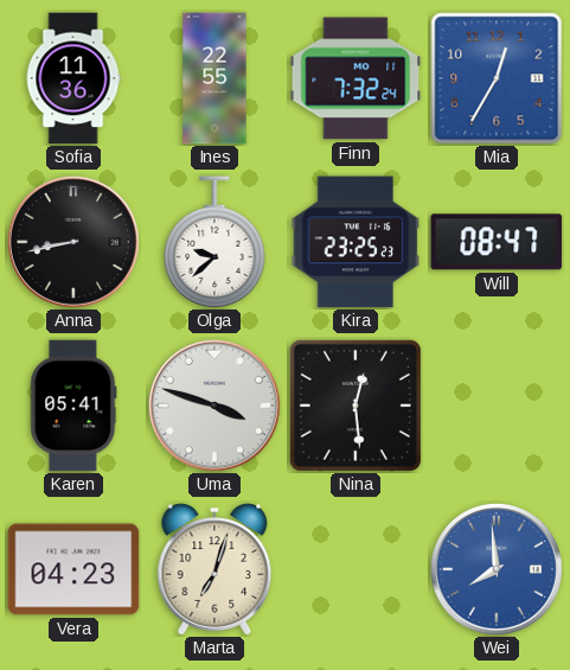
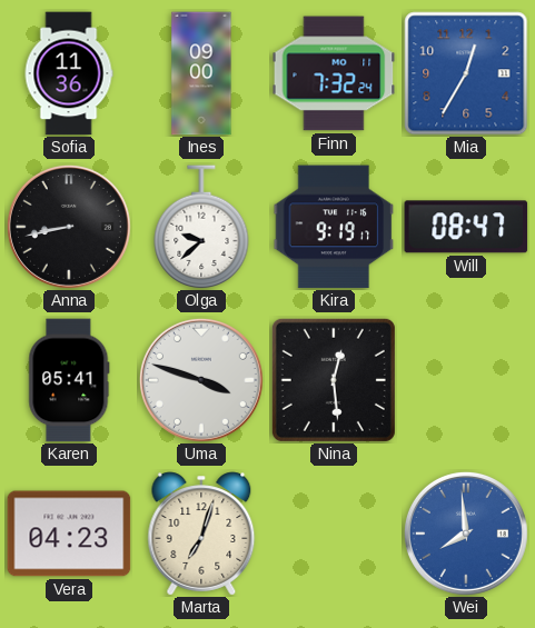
Ines: 22:55 -> 09:00 (201, 73)
Kira: 23:25 -> 9:19 (334, 227)
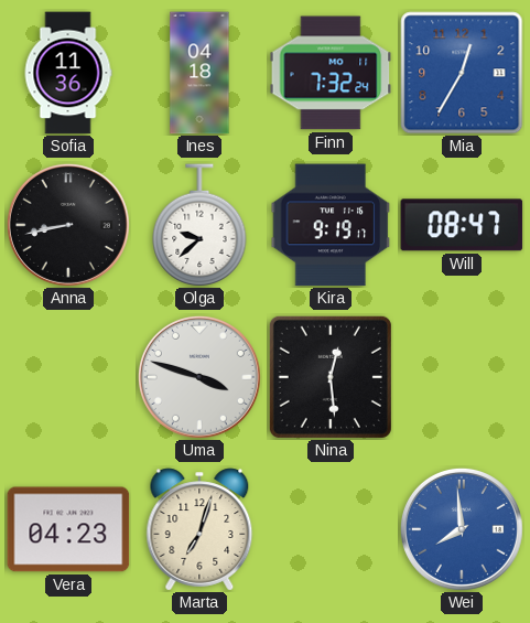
Ines: 09:00 -> 04:18 (199, 73)
Karen: 05:41 -> none (69, 380)
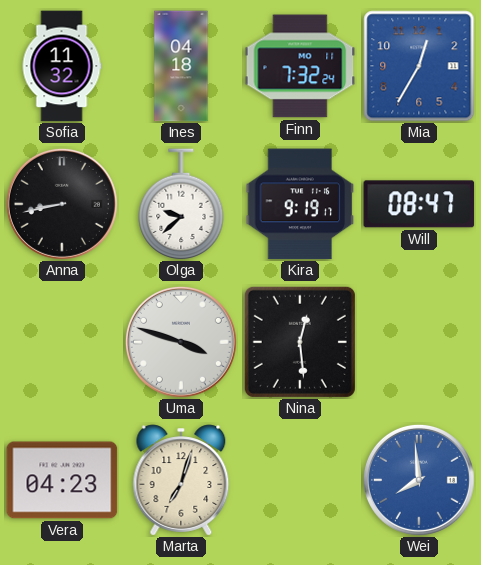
Sofia: 11:36 -> 11:32 (62, 66)
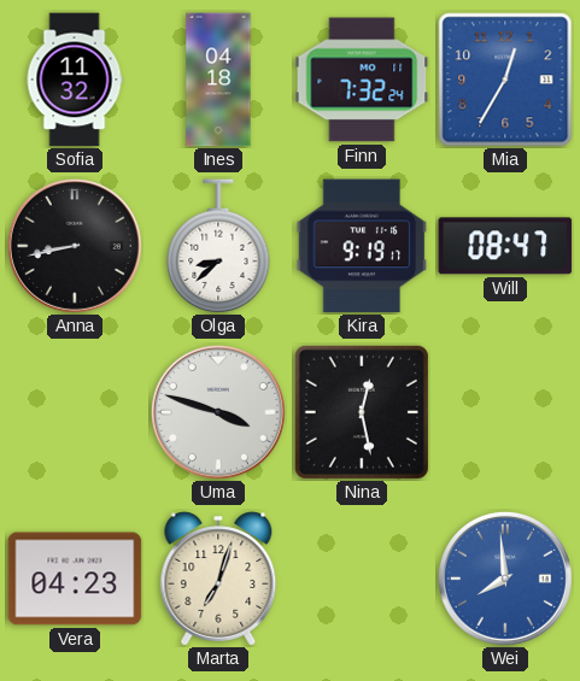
Olga: 9:38 -> 8:38 (218, 246)
Nina: 12:29 -> 12:28 (362, 412)
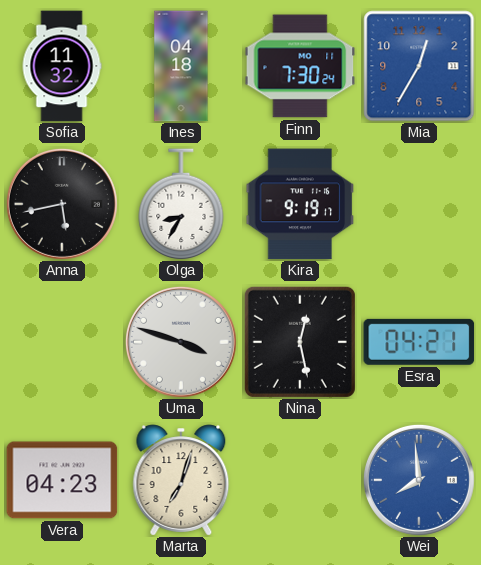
Finn: 7:32 -> 7:30 (300, 66)
Anna: 8:43 -> 5:43 (62, 204)
Olga: 8:38 -> 8:35 (181, 204)
Will: 08:47 -> none (505, 246)
Esra: none -> 04:21 (419, 342)
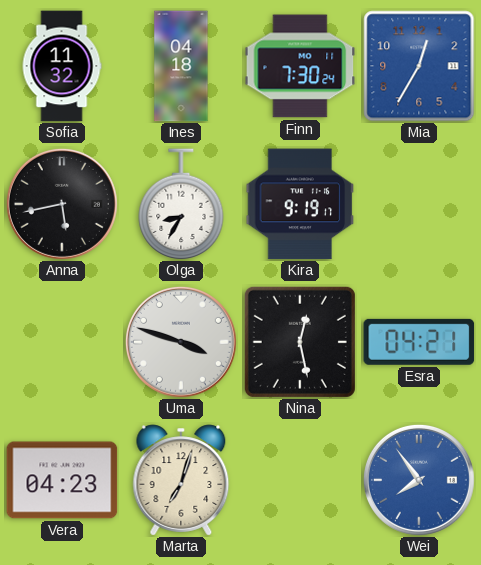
Wei: 7:59 -> 7:54 (419, 480)
